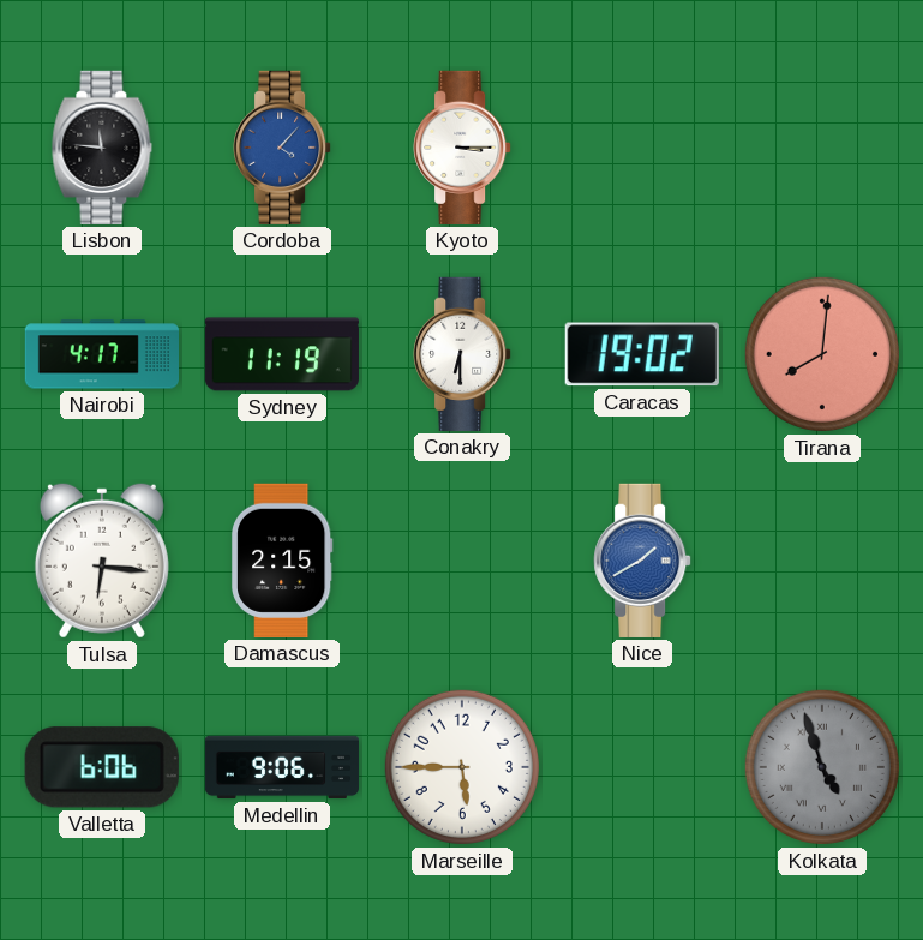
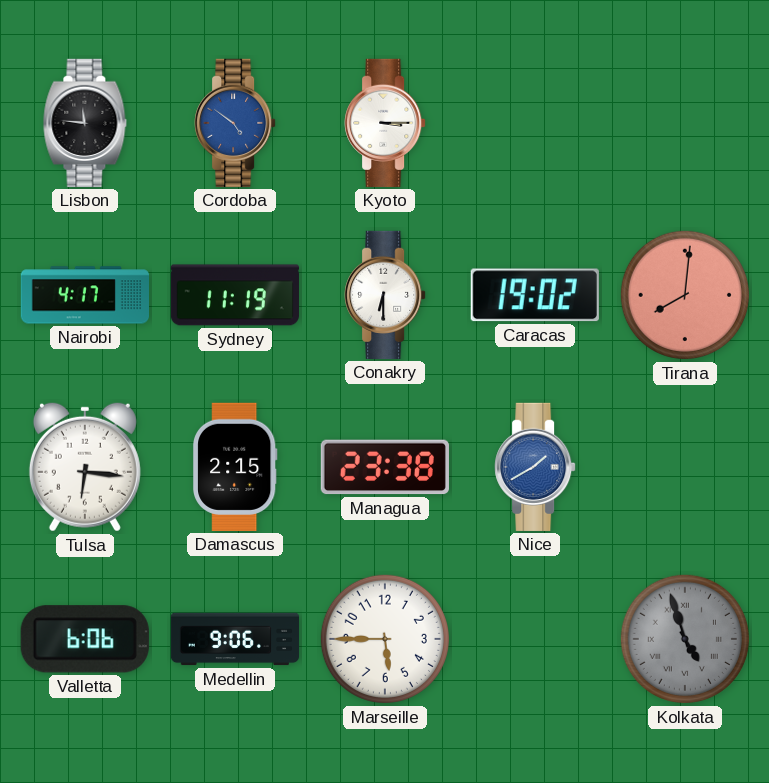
Cordoba: 4:07 -> 4:51 (235, 123)
Managua: none -> 23:38 (385, 467)
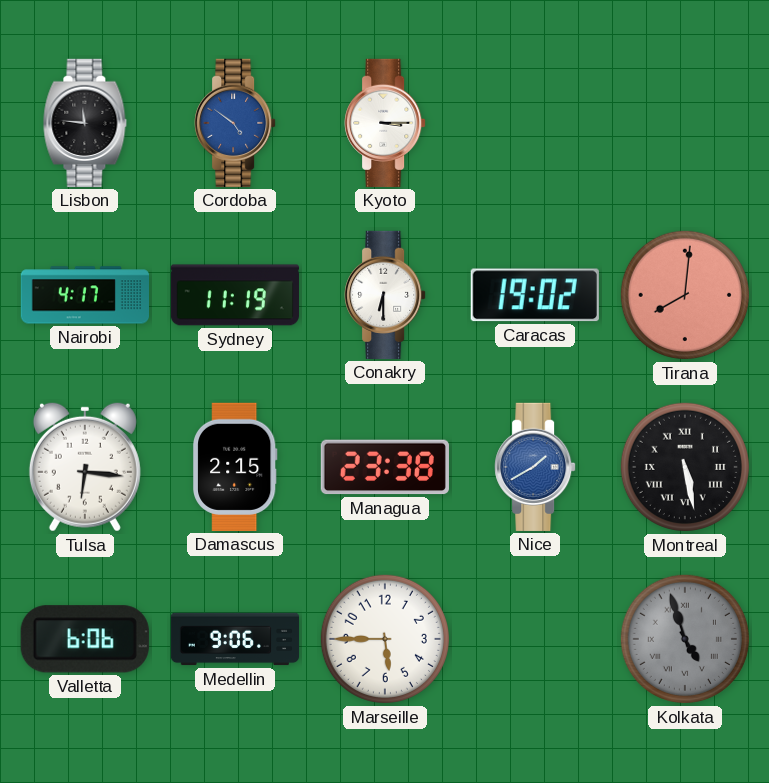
Montreal: none -> 5:28 (685, 467)
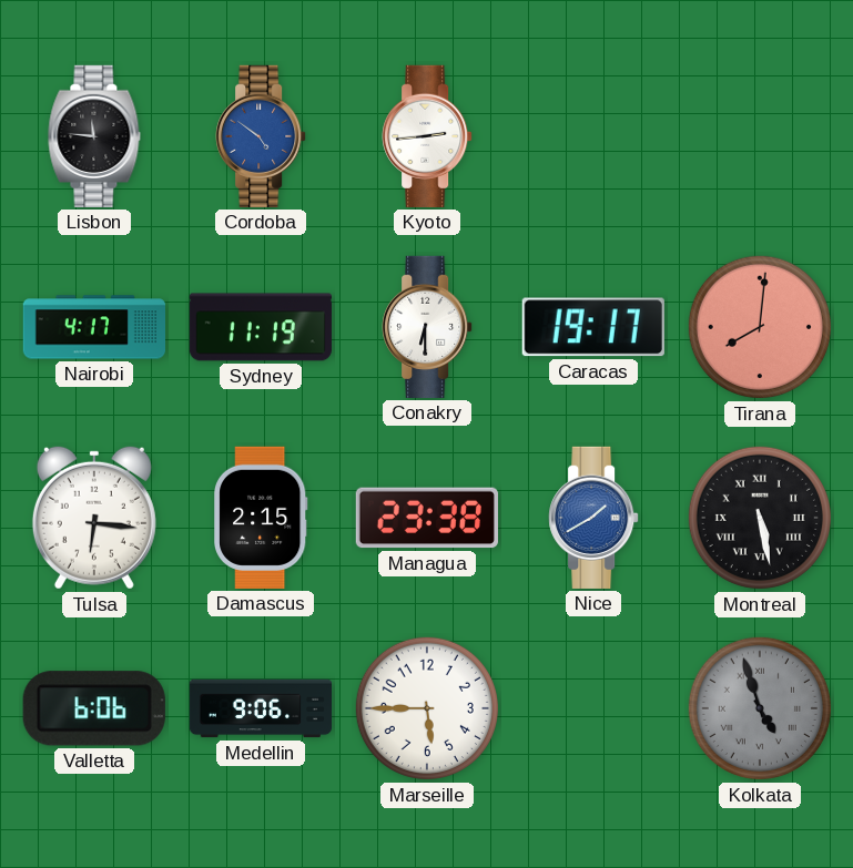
Kyoto: 3:15 -> 2:44 (427, 136)
Caracas: 19:02 -> 19:17 (593, 327)
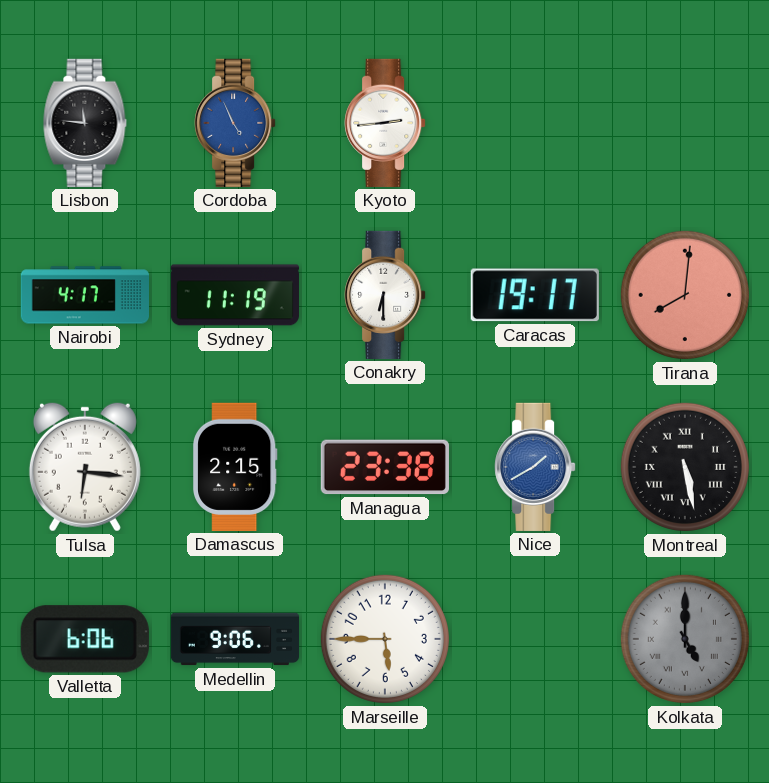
Cordoba: 4:51 -> 4:56 (235, 123)
Kolkata: 4:57 -> 5:00 (685, 639)
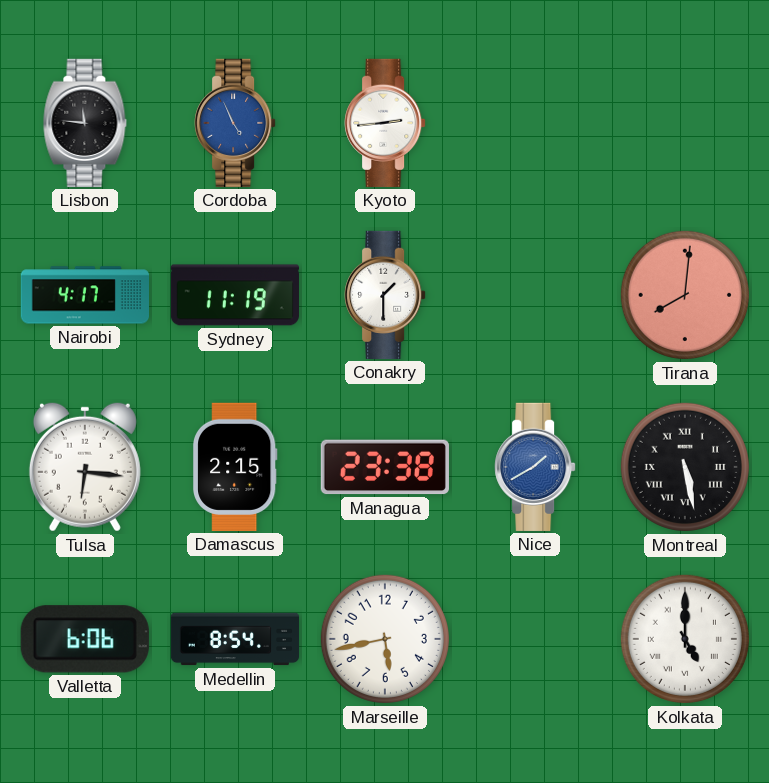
Conakry: 6:30 -> 1:30 (385, 295)
Caracas: 19:17 -> none (535, 295)
Medellin: 9:06 -> 8:54 (235, 639)
Marseille: 5:45 -> 5:43 (385, 639)
Kolkata dial: grey -> white (685, 639)
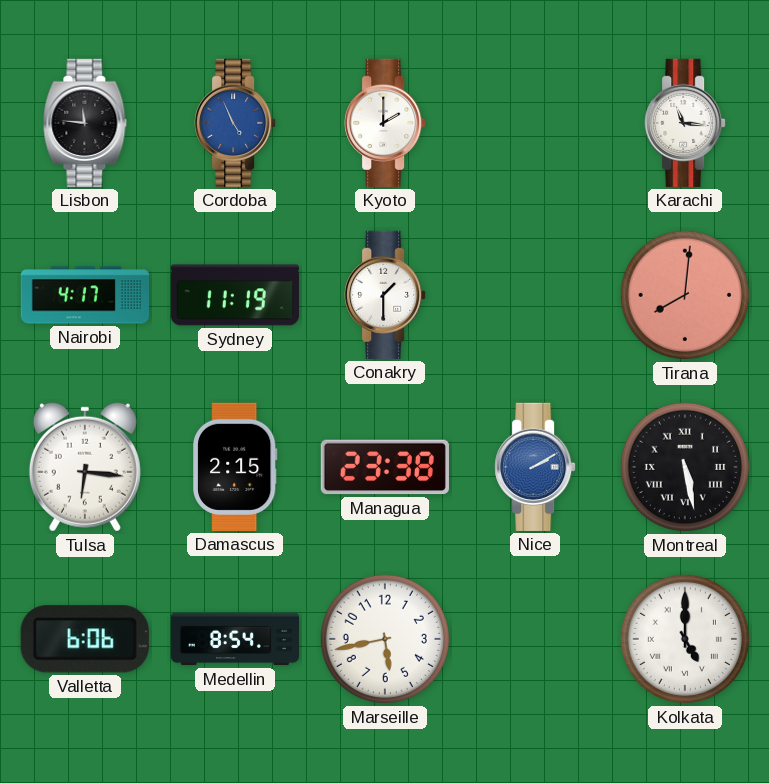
Kyoto: 2:44 -> 2:00 (385, 123)
Karachi: none -> 11:16 (685, 123)
Nice: 1:40 -> 2:10 (535, 467)
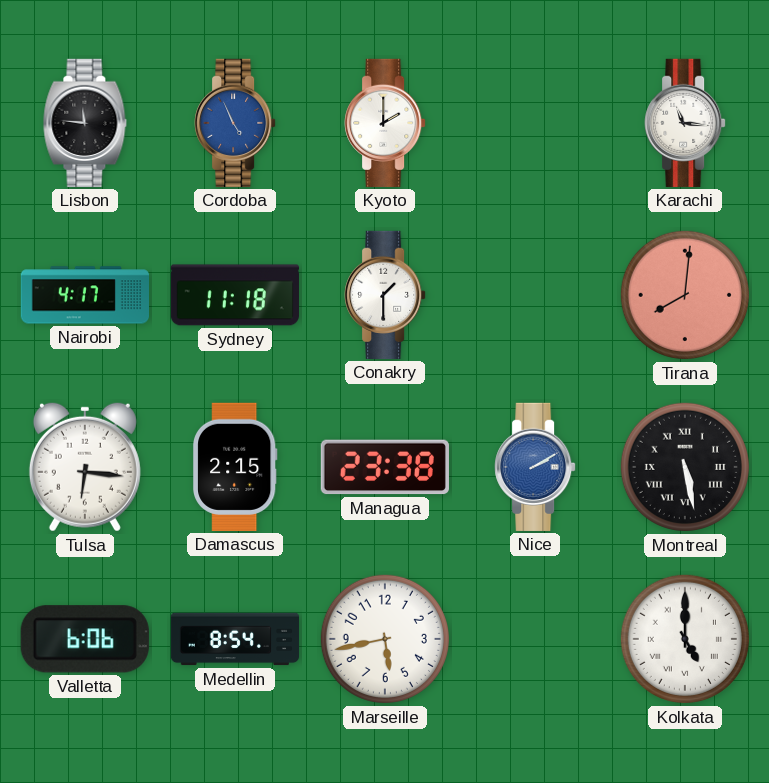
Sydney: 11:19 -> 11:18 (235, 295)
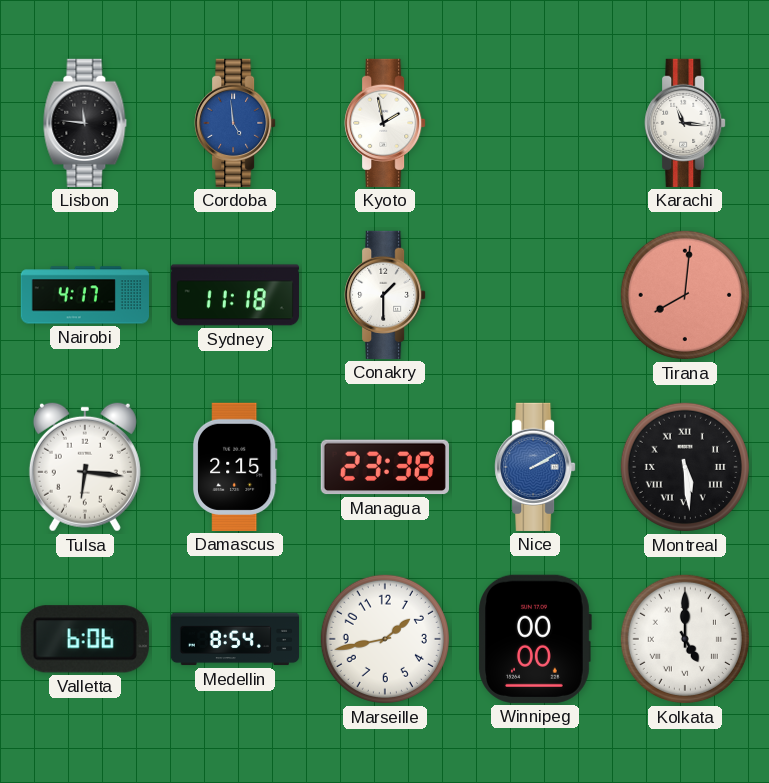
Cordoba: 4:56 -> 4:59 (235, 123)
Kyoto: 2:00 -> 1:58 (385, 123)
Montreal: 5:28 -> 5:29 (685, 467)
Marseille: 5:43 -> 1:43 (385, 639)
Winnipeg: none -> 00:00 (535, 639)
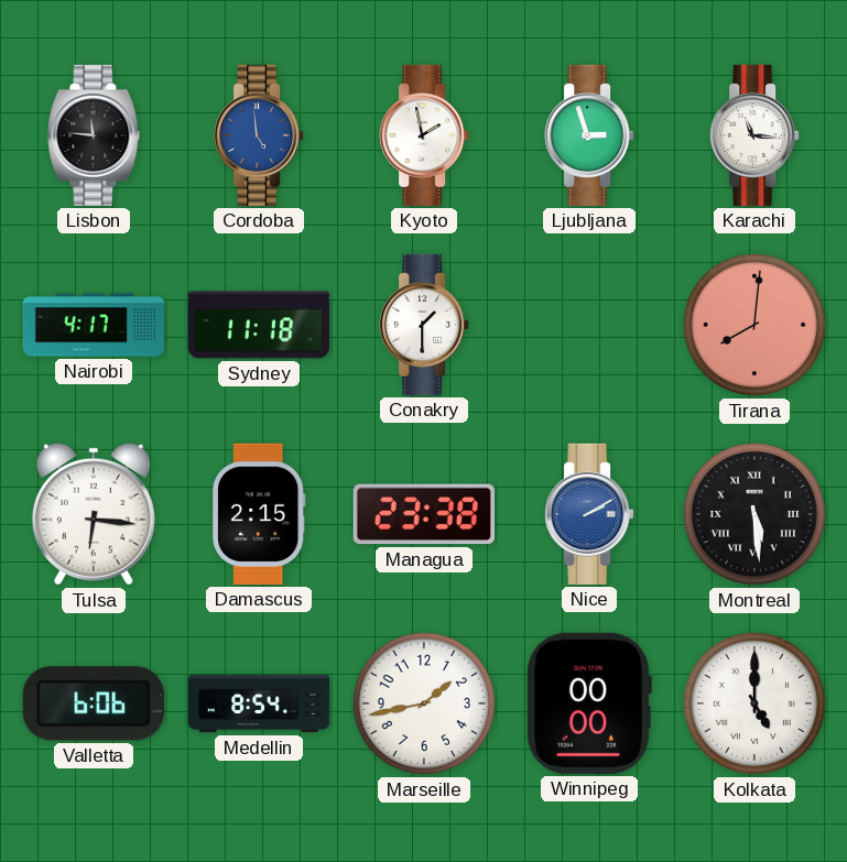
Ljubljana: none -> 2:57 (589, 135)
